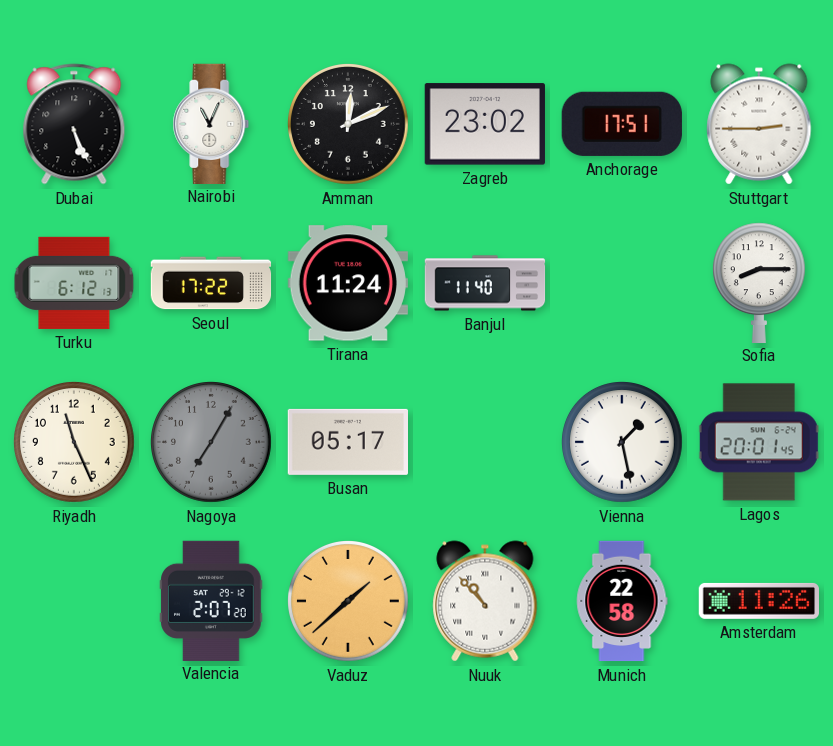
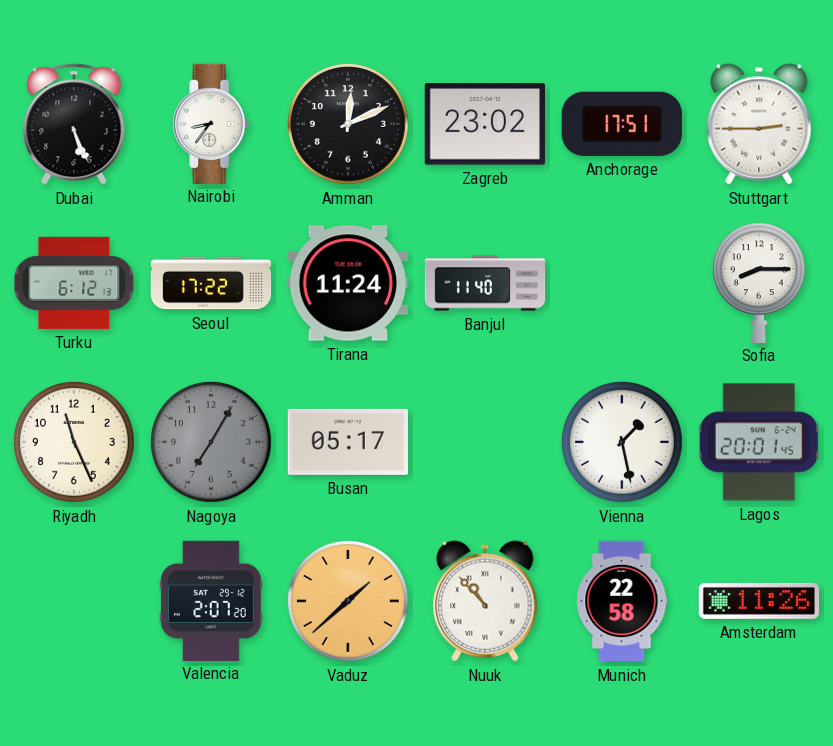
Nairobi: 11:04 -> 8:36 (211, 123)
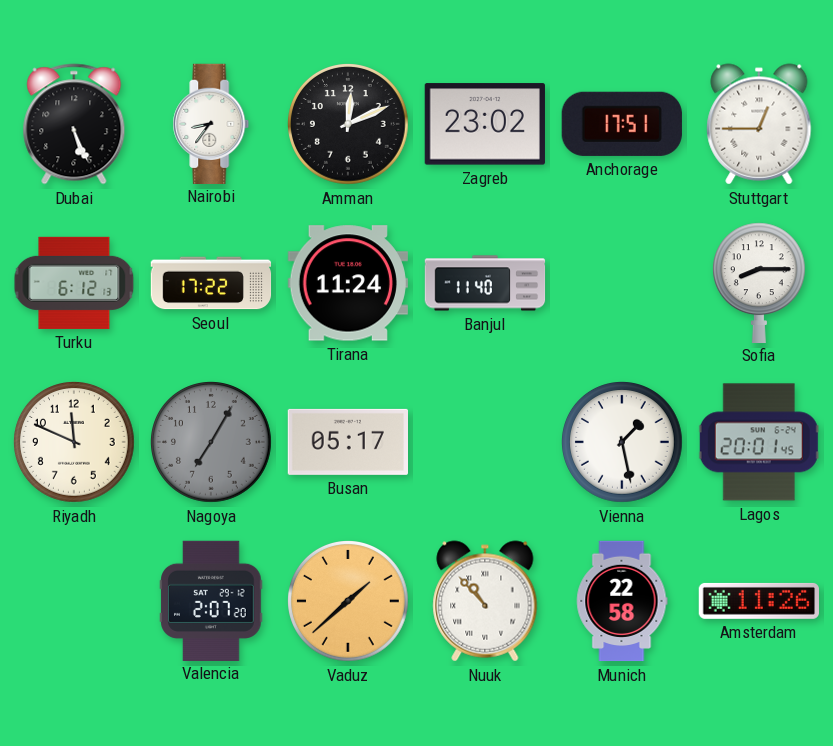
Stuttgart: 2:45 -> 12:45 (759, 124)
Riyadh: 11:26 -> 11:49 (75, 443)
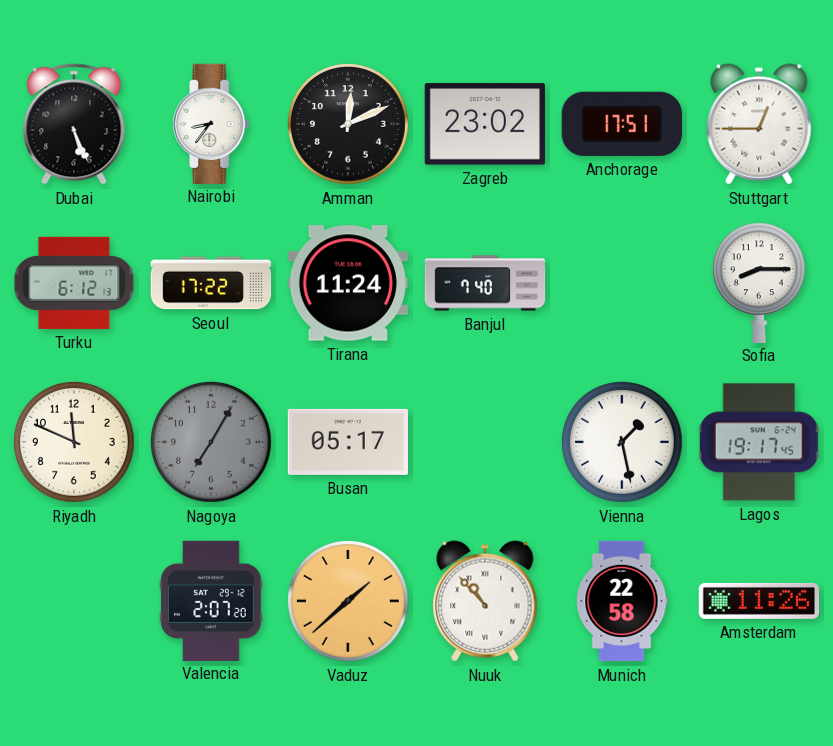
Banjul: 11:40 -> 7:40 (485, 283)
Lagos: 20:01 -> 19:17 (759, 442)
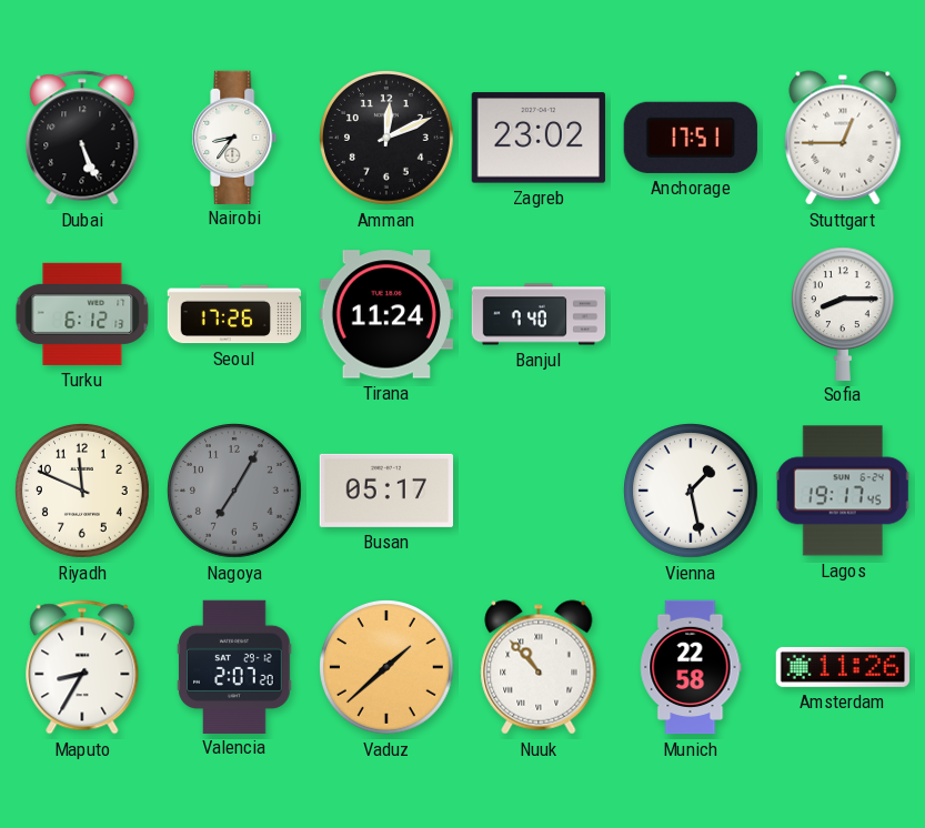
Seoul: 17:22 -> 17:26 (234, 314)
Maputo: none -> 8:35 (82, 667)
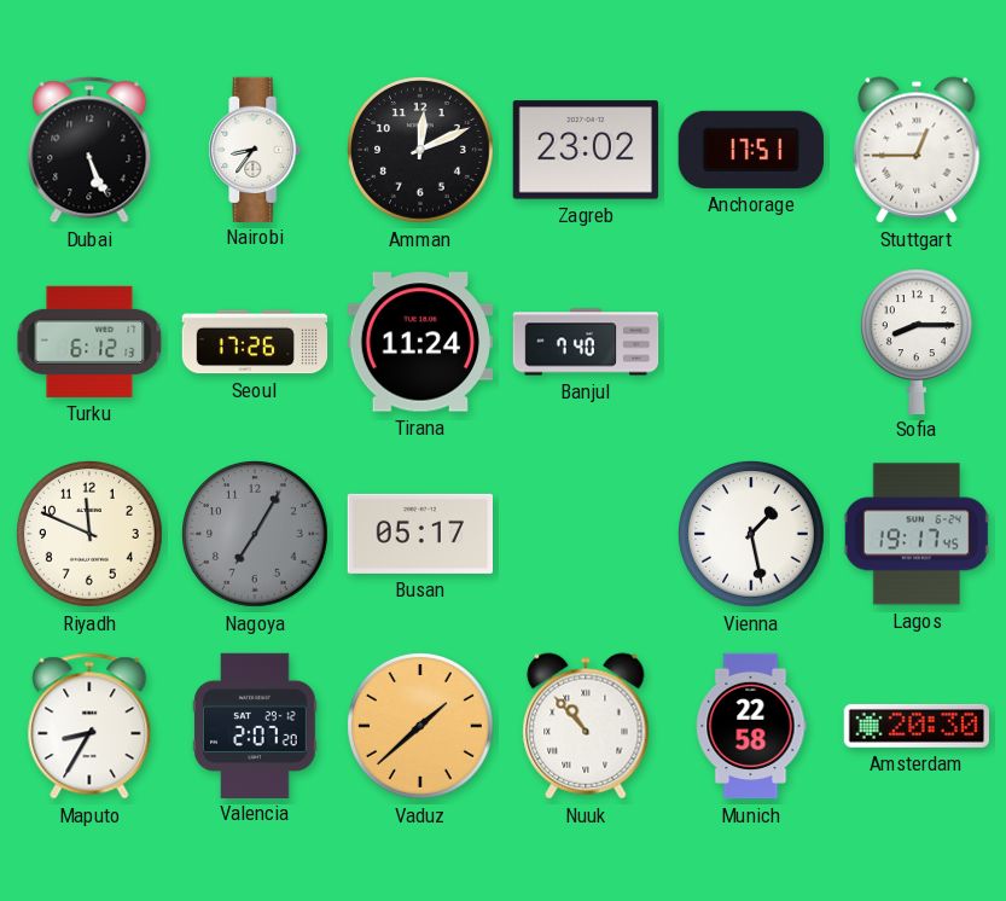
Amsterdam: 11:26 -> 20:30 (915, 726)
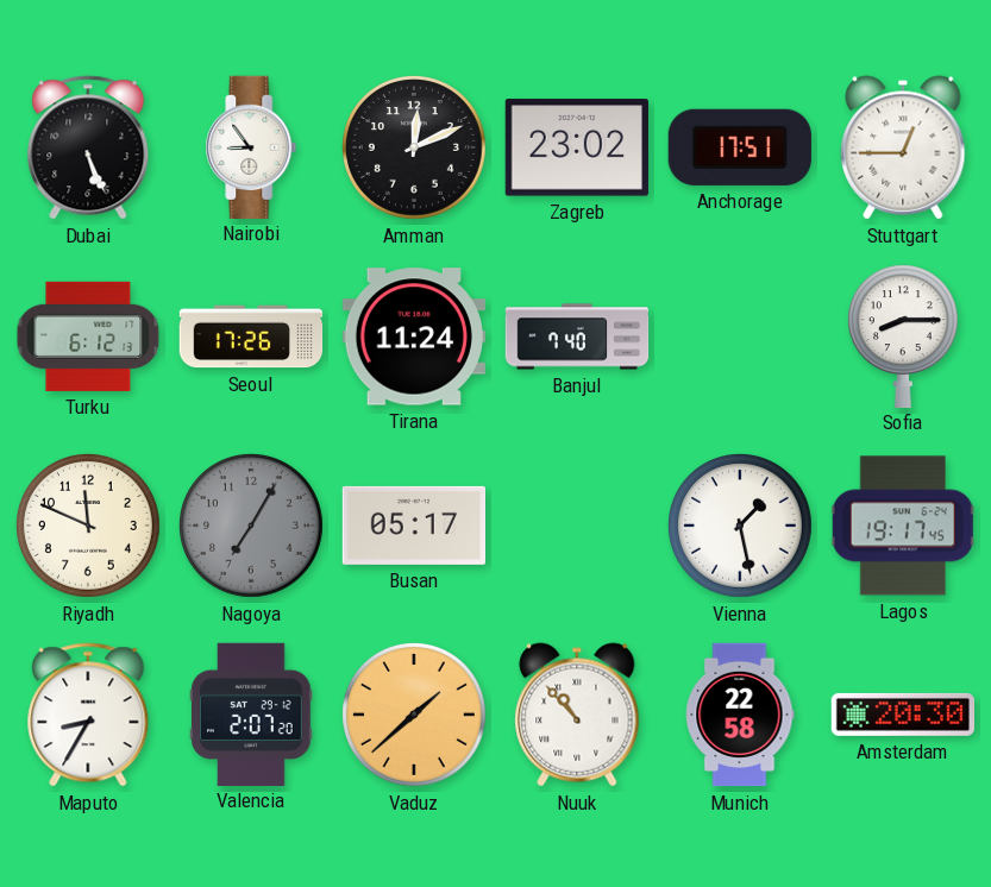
Nairobi: 8:36 -> 8:54 (251, 146)
